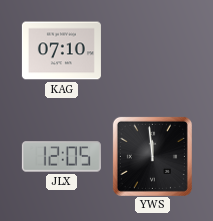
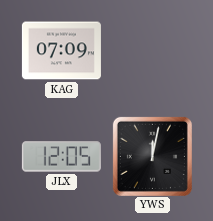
KAG: 07:10 -> 07:09 (61, 51)
YWS: 11:59 -> 12:02 (152, 156)
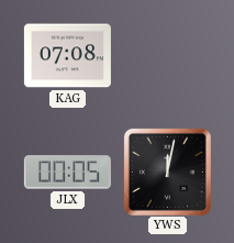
KAG: 07:09 -> 07:08 (67, 56)
JLX: 12:05 -> 00:05 (67, 173)
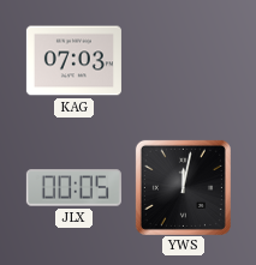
KAG: 07:08 -> 07:03 (73, 61)
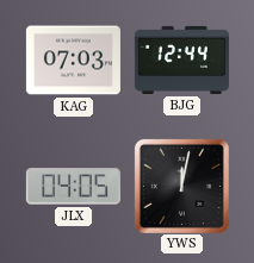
BJG: none -> 12:44 (181, 60)
JLX: 00:05 -> 04:05 (73, 187)
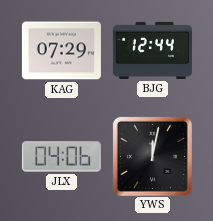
KAG: 07:03 -> 07:29 (61, 51)
JLX: 04:05 -> 04:06 (61, 157)
